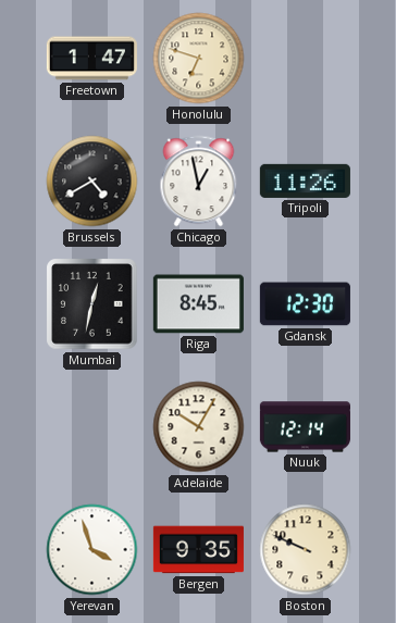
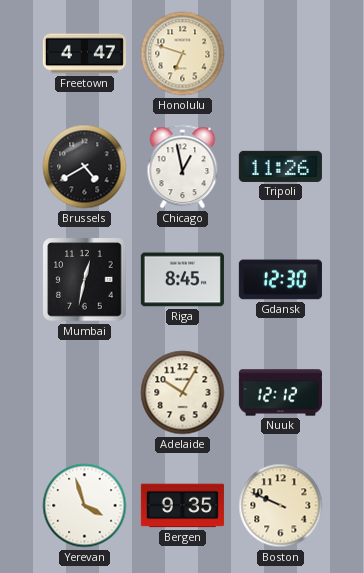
Freetown: 1:47 -> 4:47 (84, 54)
Nuuk: 12:14 -> 12:12 (280, 393)
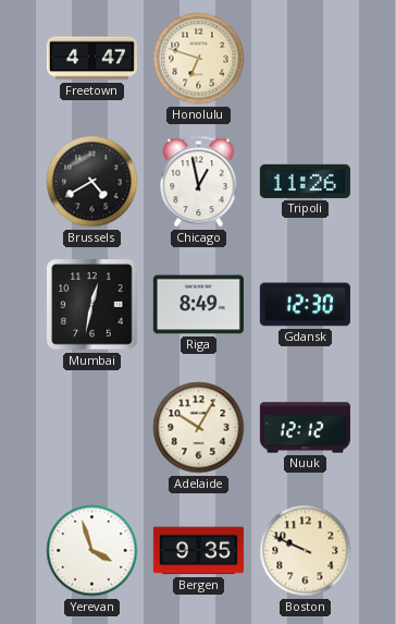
Riga: 8:45 -> 8:49 (198, 305)
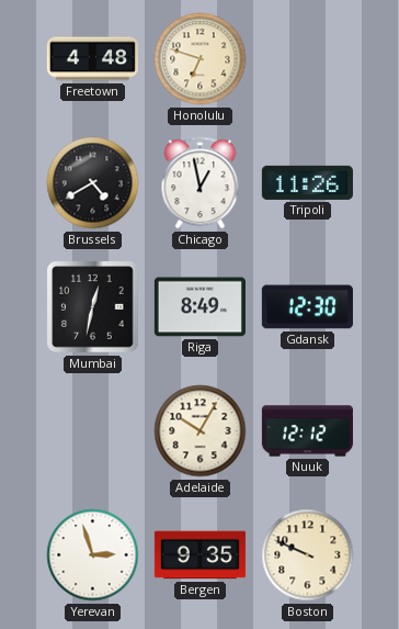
Freetown: 4:47 -> 4:48 (92, 59)
Yerevan: 3:57 -> 2:57 (93, 555)
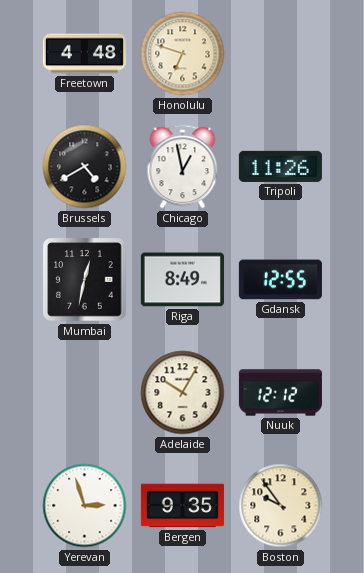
Gdansk: 12:30 -> 12:55 (280, 280)
Boston: 9:49 -> 9:54 (281, 506)
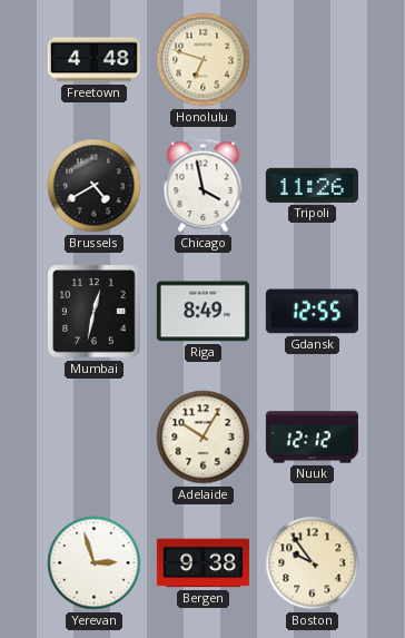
Chicago: 12:58 -> 3:58 (204, 186)
Bergen: 9:35 -> 9:38 (202, 563)
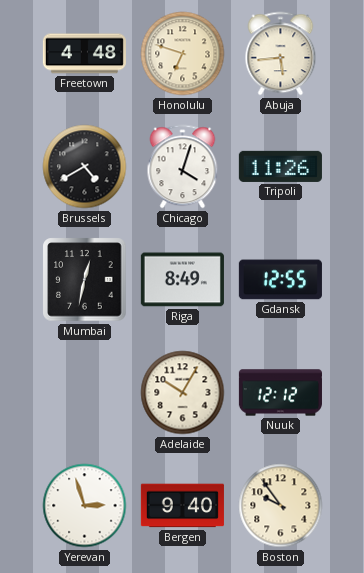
Abuja: none -> 5:44 (281, 54)
Chicago: 3:58 -> 4:03 (183, 167)
Bergen: 9:38 -> 9:40 (182, 506)
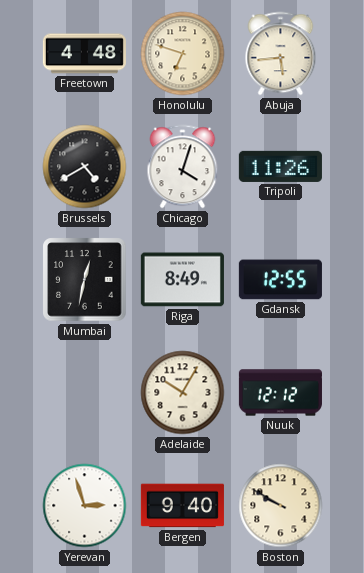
Boston: 9:54 -> 9:50 (281, 506)
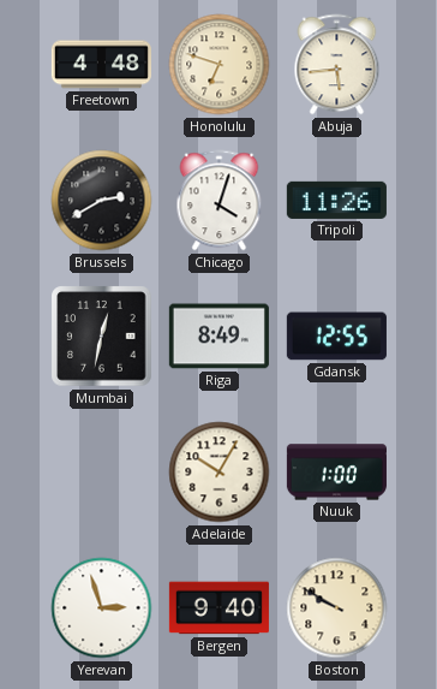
Brussels: 4:40 -> 2:40 (102, 201)
Nuuk: 12:12 -> 1:00 (336, 473)
